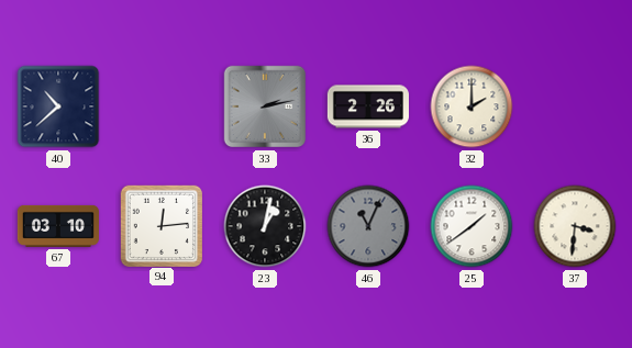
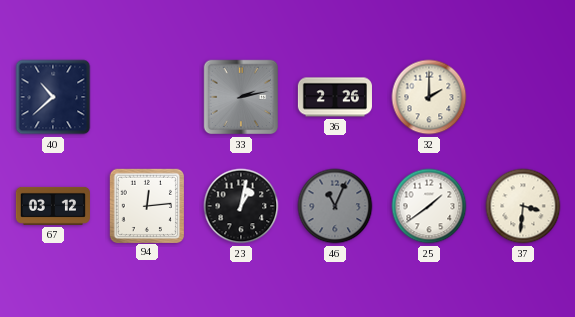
67: 03:10 -> 03:12 (53, 206)
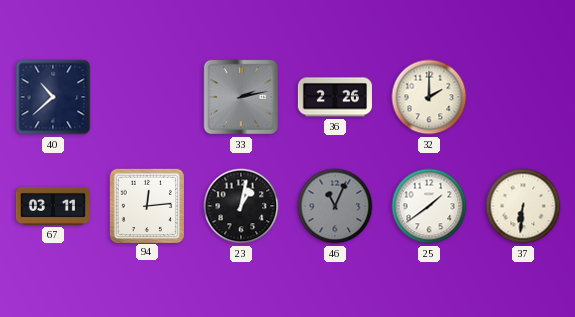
67: 03:12 -> 03:11 (53, 206)
37: 3:31 -> 6:31 (523, 206)
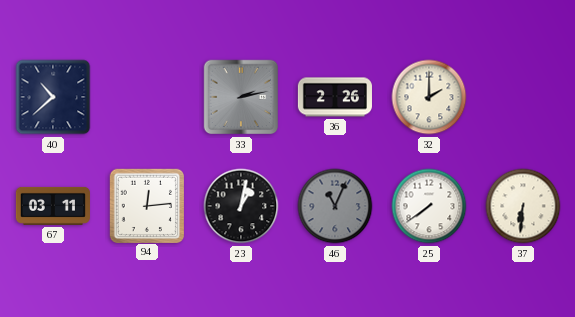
25: 1:39 -> 7:39 (429, 206)
